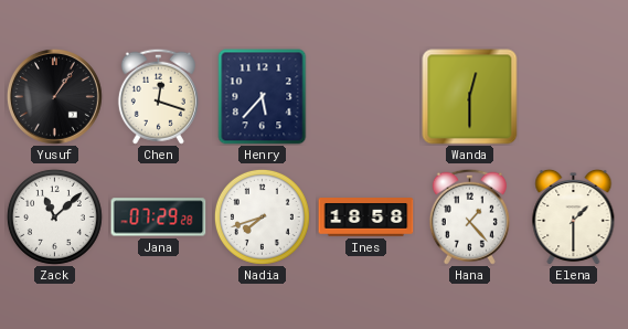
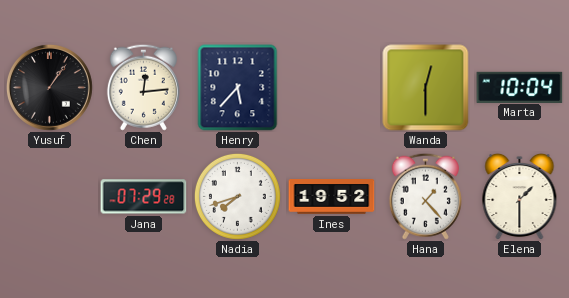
Chen: 12:18 -> 12:14 (143, 87)
Marta: none -> 10:04 (520, 87)
Zack: 11:08 -> none (54, 216)
Ines: 18:58 -> 19:52 (332, 197)
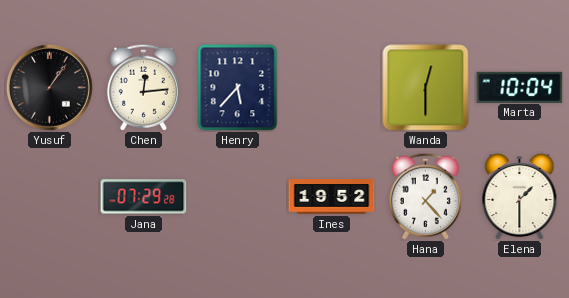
Nadia: 7:42 -> none (237, 196)
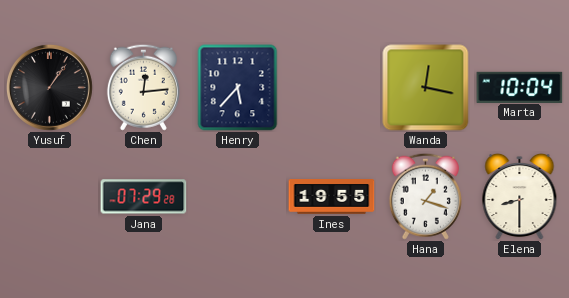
Wanda: 12:30 -> 12:17 (426, 88)
Ines: 19:52 -> 19:55 (332, 197)
Hana: 1:23 -> 1:18 (425, 196)
Elena: 1:30 -> 8:30 (520, 196)
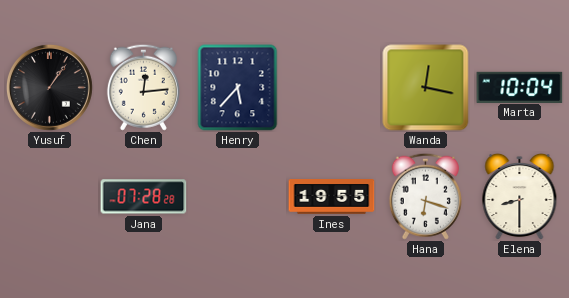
Jana: 07:29 -> 07:28 (144, 197)
Hana: 1:18 -> 6:18 (425, 196)
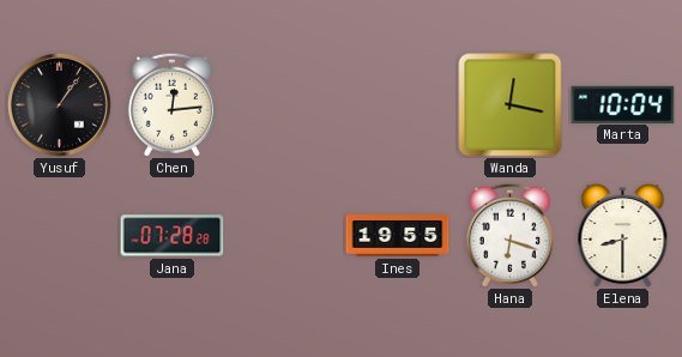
Henry: 5:37 -> none (238, 88)
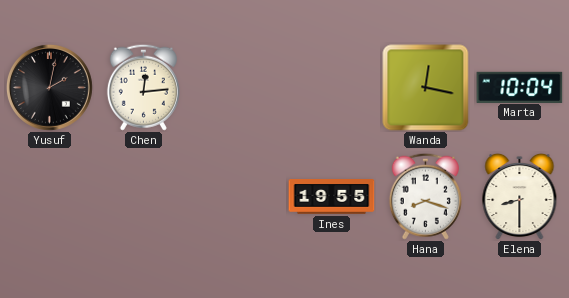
Yusuf: 1:06 -> 2:02 (49, 87)
Jana: 07:28 -> none (173, 236)
Hana: 6:18 -> 8:18 (425, 196)
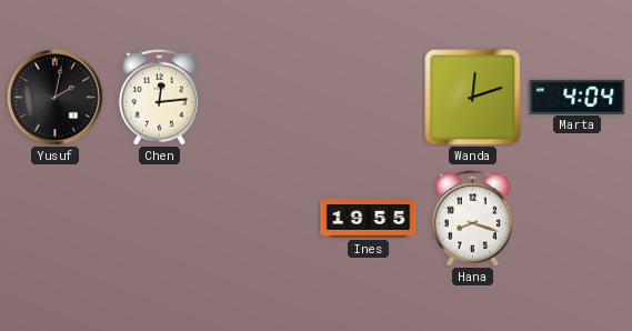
Wanda: 12:17 -> 12:12 (473, 98)
Marta: 10:04 -> 4:04 (578, 97)
Elena: 8:30 -> none (520, 196)
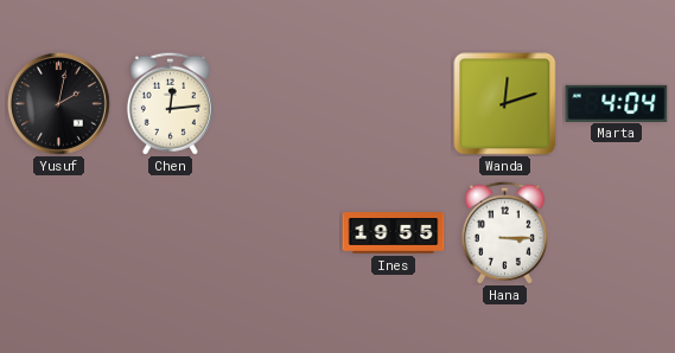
Hana: 8:18 -> 3:15 (504, 232)
